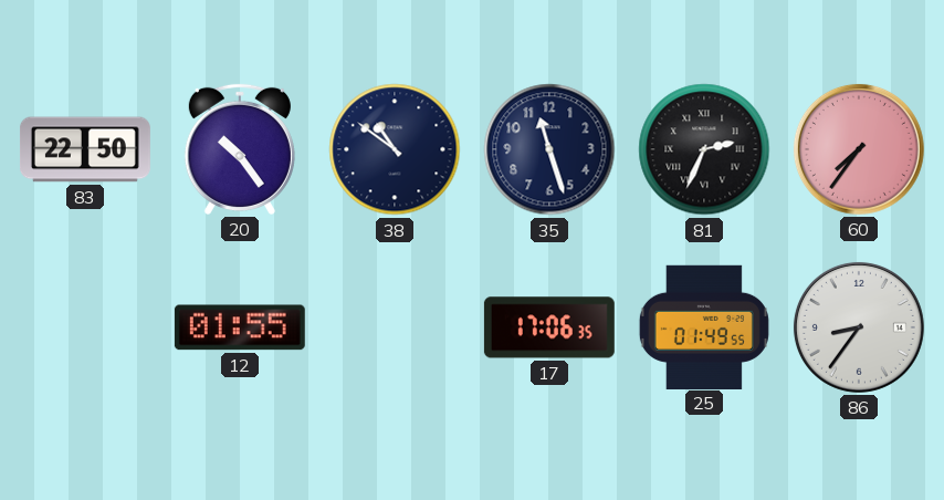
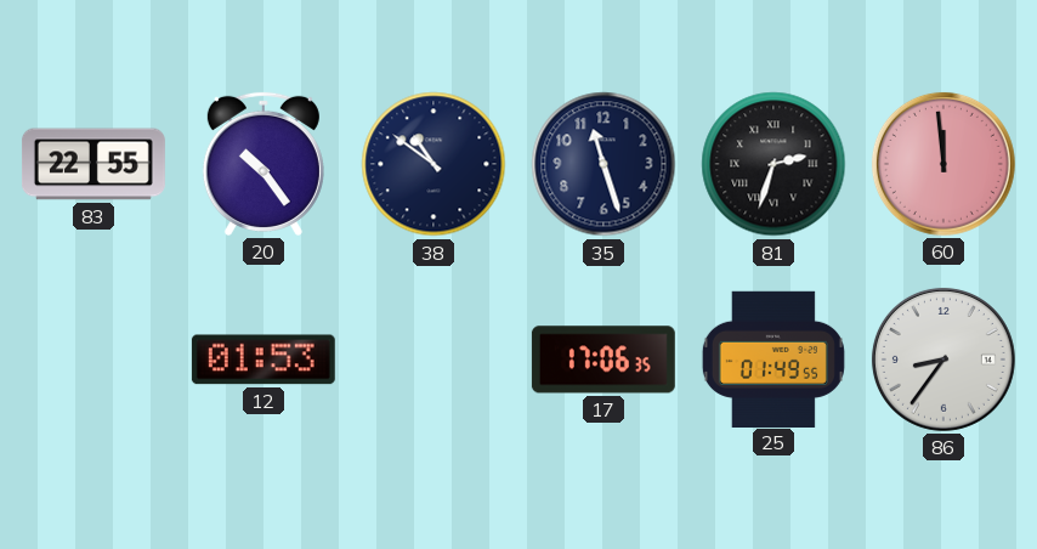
83: 22:50 -> 22:55 (93, 164)
81: 2:34 -> 2:33 (773, 164)
60: 7:36 -> 11:59 (943, 164)
12: 01:55 -> 01:53 (263, 360)
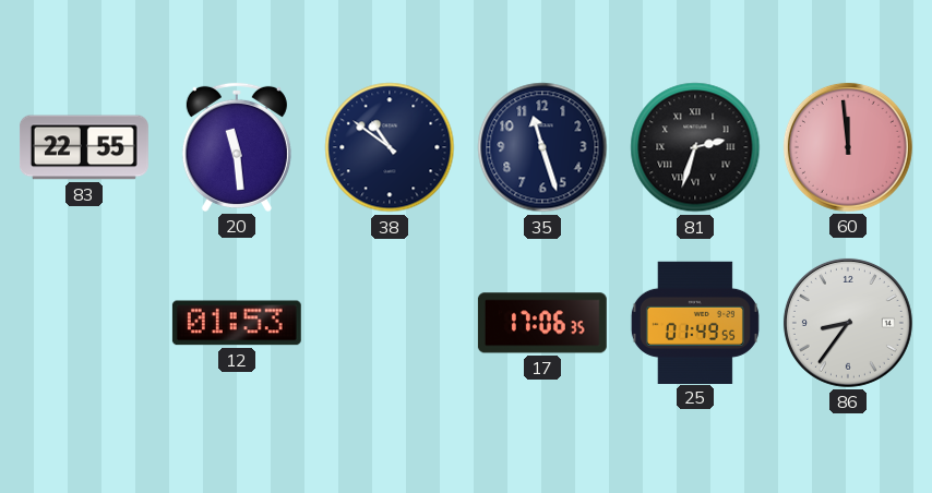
20: 10:24 -> 11:29 (237, 147)
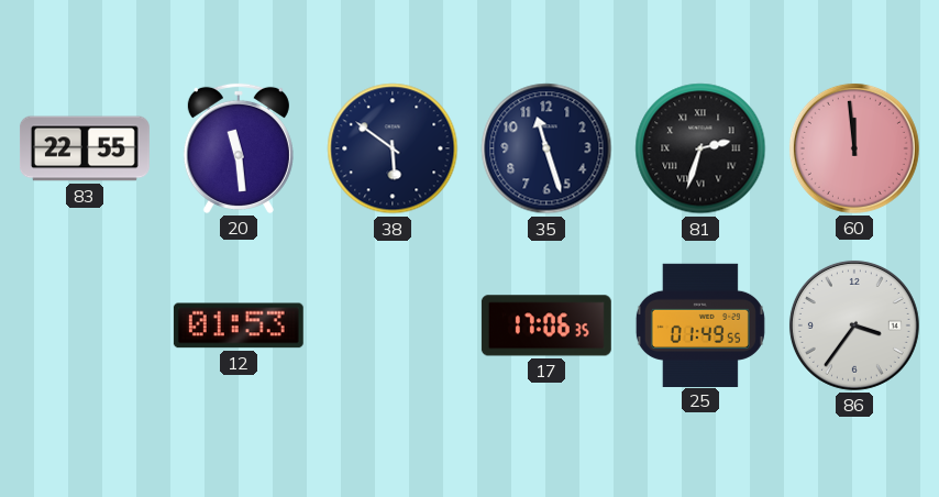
38: 10:51 -> 5:51 (393, 148)
86: 8:36 -> 3:36 (854, 325)
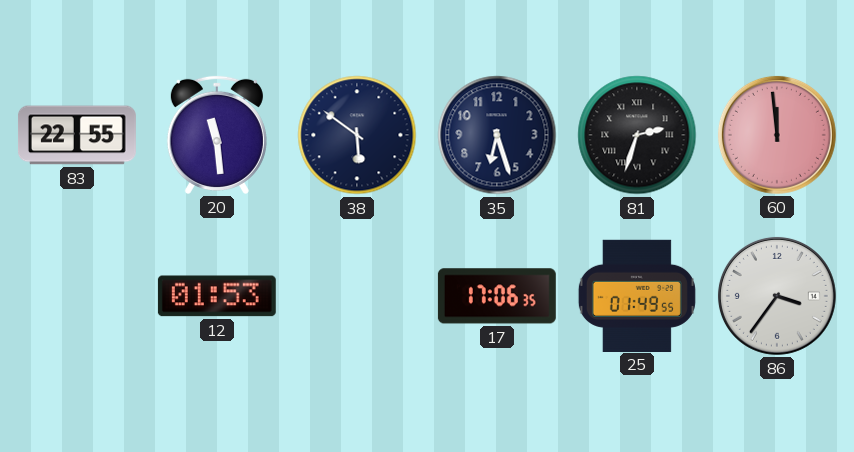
35: 11:27 -> 6:27 (497, 135)
